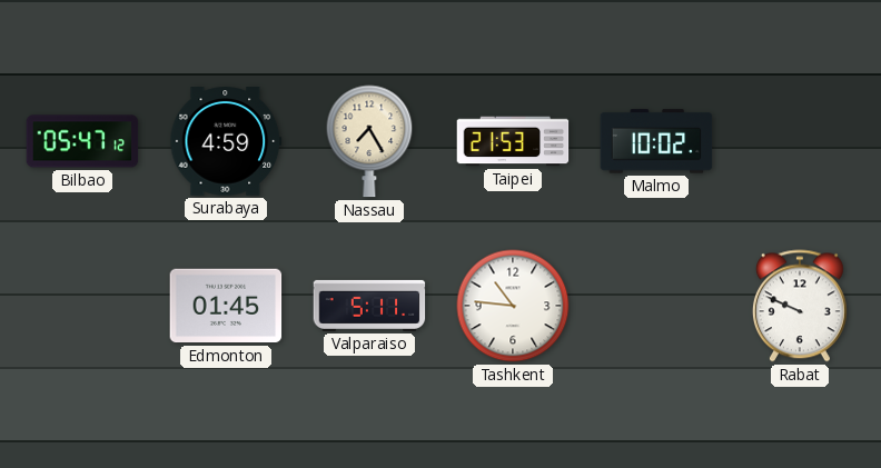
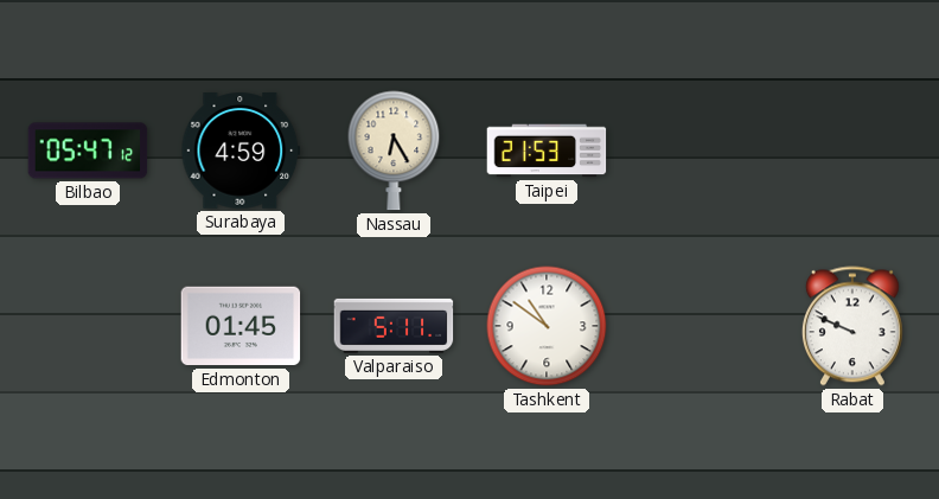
Nassau: 7:25 -> 6:25 (394, 151)
Malmo: 10:02 -> none (656, 141)
Tashkent: 10:46 -> 10:51 (547, 326)
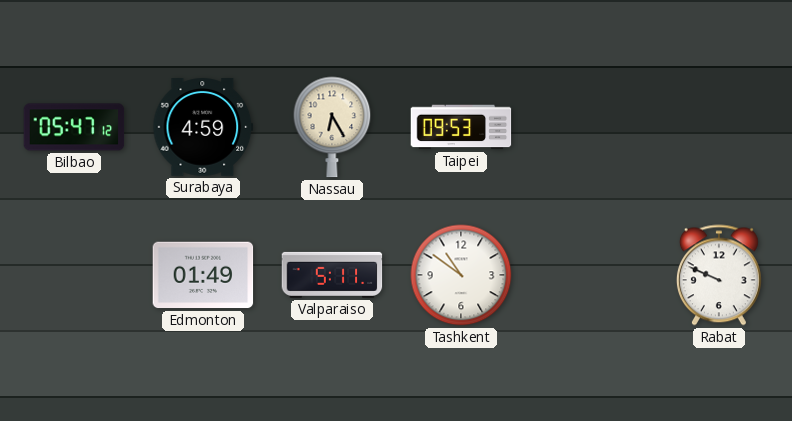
Taipei: 21:53 -> 09:53 (461, 127)
Edmonton: 01:45 -> 01:49 (203, 275)
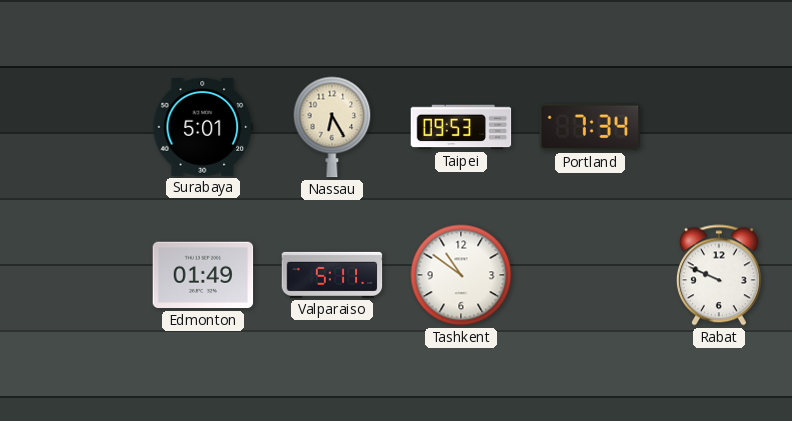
Bilbao: 05:47 -> none (74, 127)
Surabaya: 4:59 -> 5:01 (203, 127)
Portland: none -> 7:34 (590, 127)
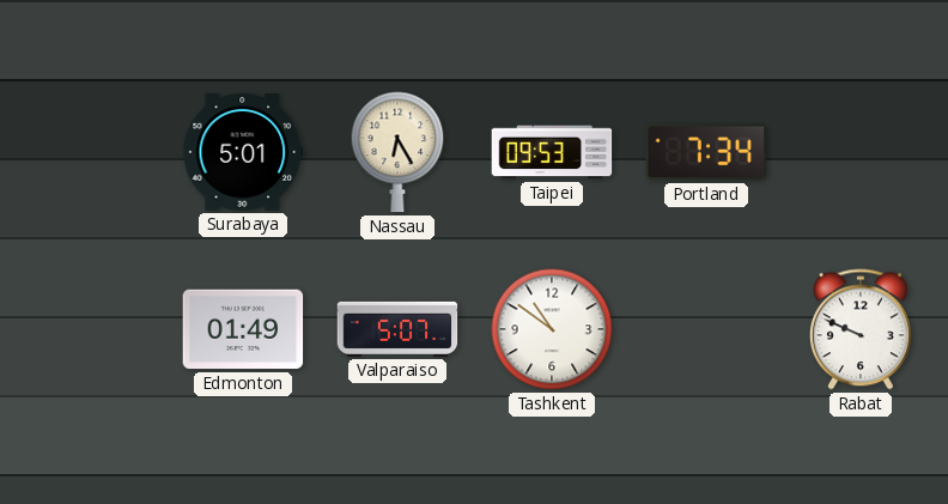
Valparaiso: 5:11 -> 5:07 (397, 329)
